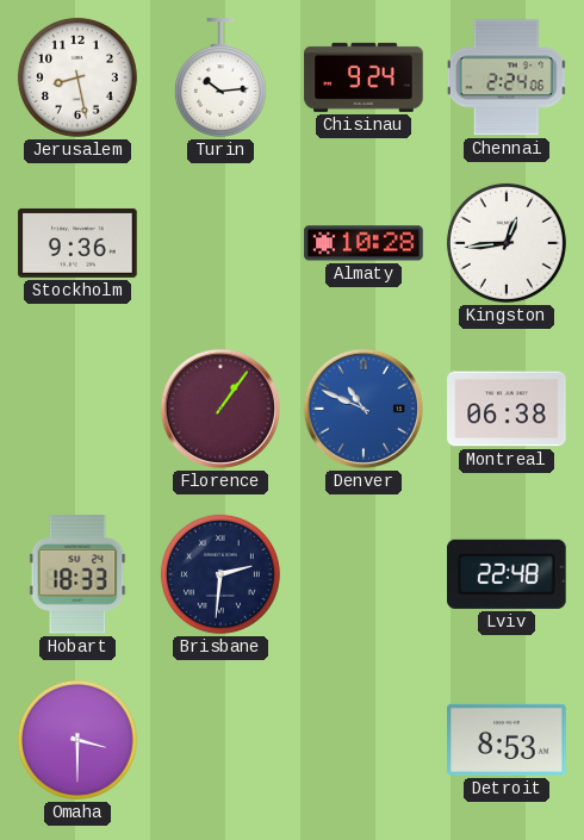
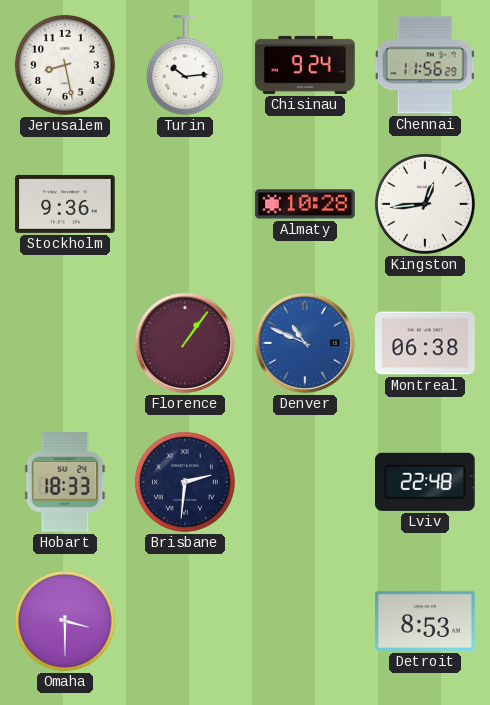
Chennai: 2:24 -> 11:56 (425, 65)
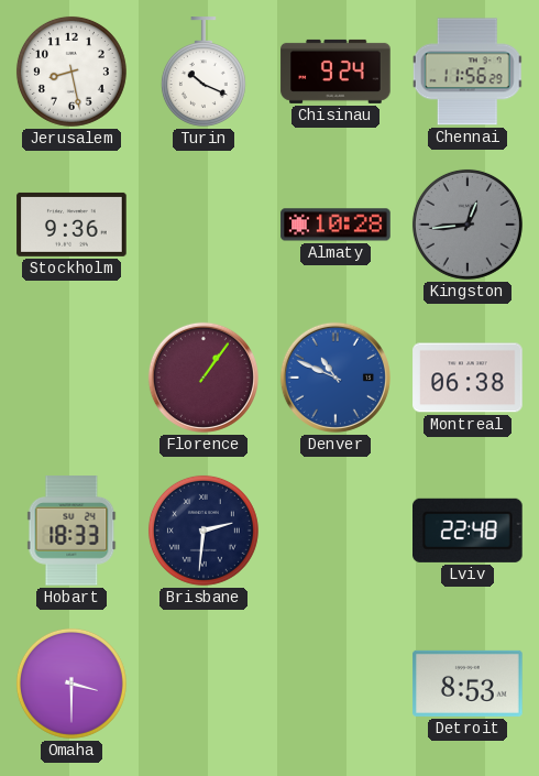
Turin: 10:14 -> 10:19 (204, 72)
Kingston dial: white -> grey (468, 225)
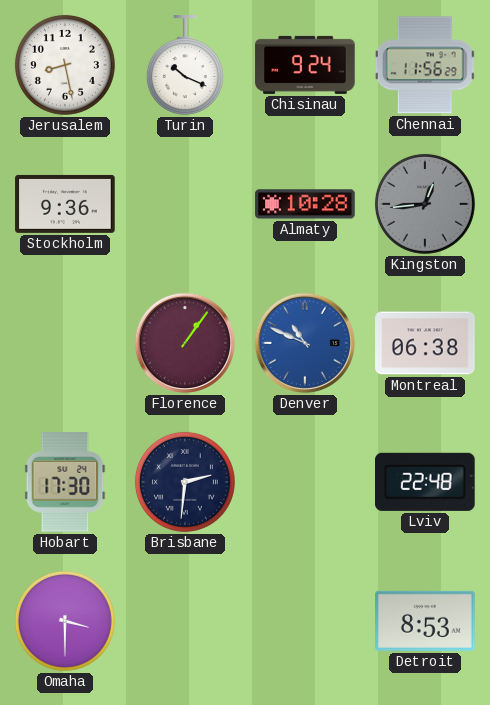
Hobart: 18:33 -> 17:30 (65, 482)
